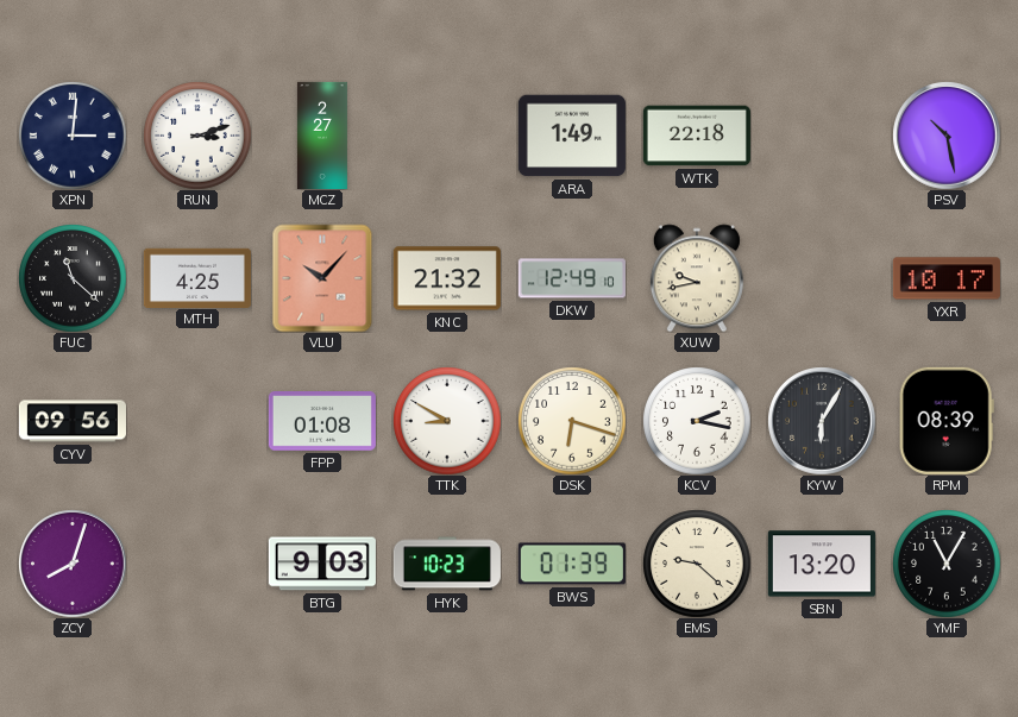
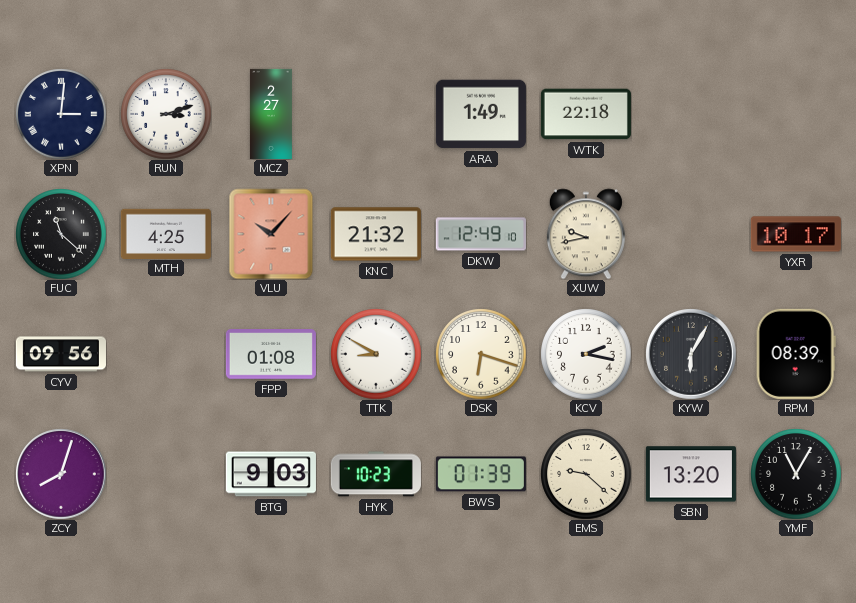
PSV: 10:28 -> none (947, 136)
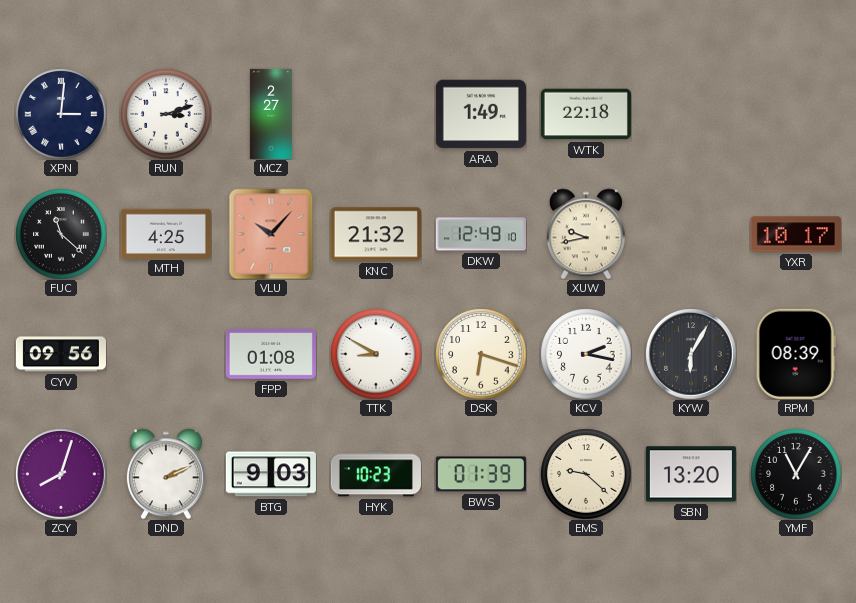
DND: none -> 2:11 (166, 474)
